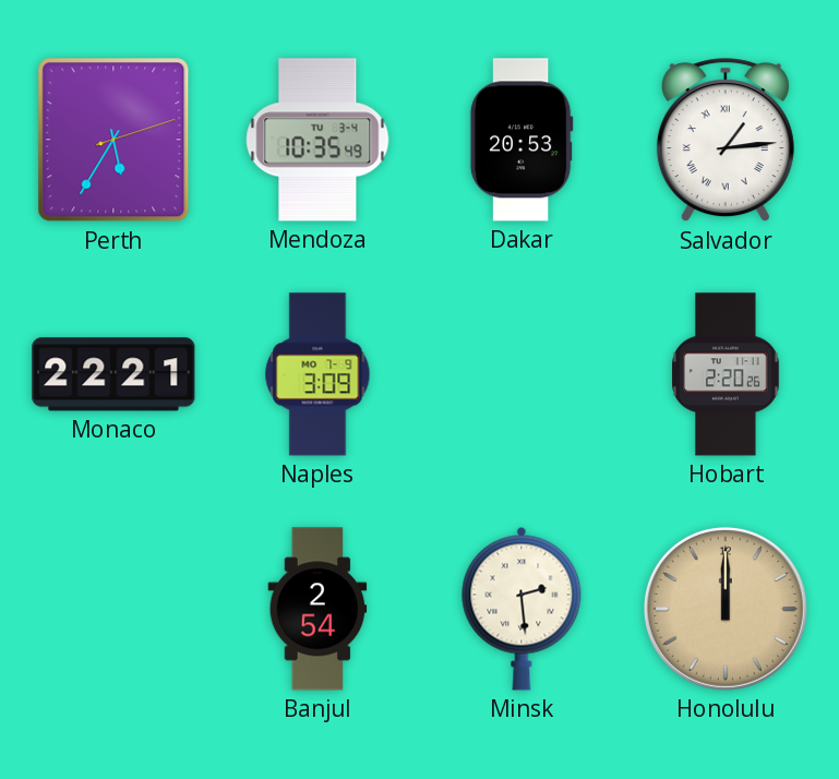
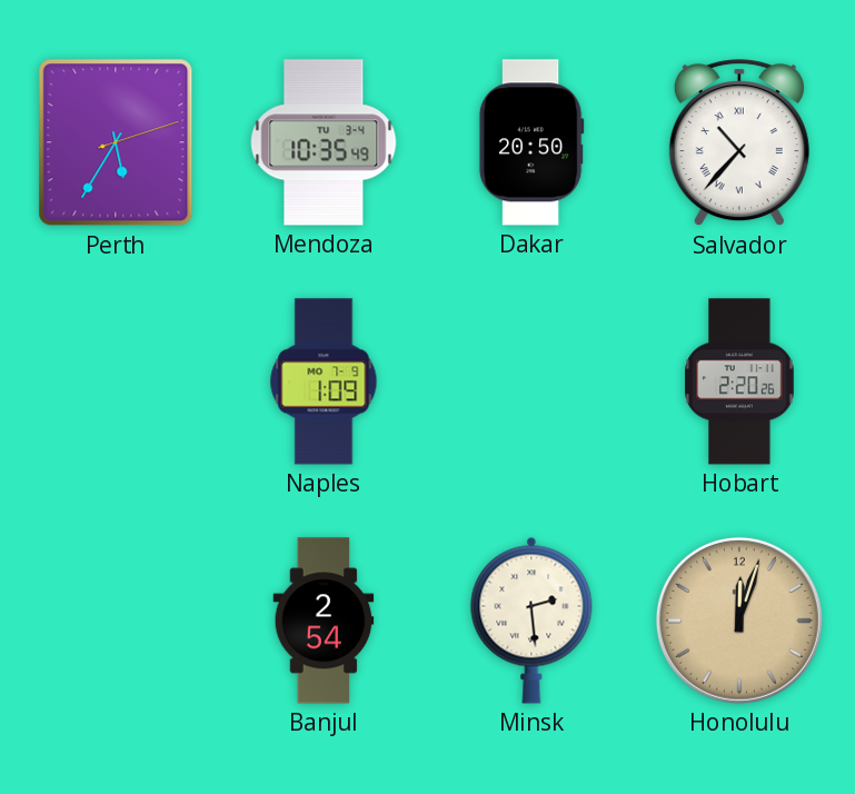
Dakar: 20:53 -> 20:50 (531, 142)
Salvador: 1:14 -> 10:37 (739, 143)
Monaco: 22:21 -> none (113, 374)
Naples: 3:09 -> 1:09 (324, 381)
Honolulu: 12:00 -> 12:03 (739, 621)
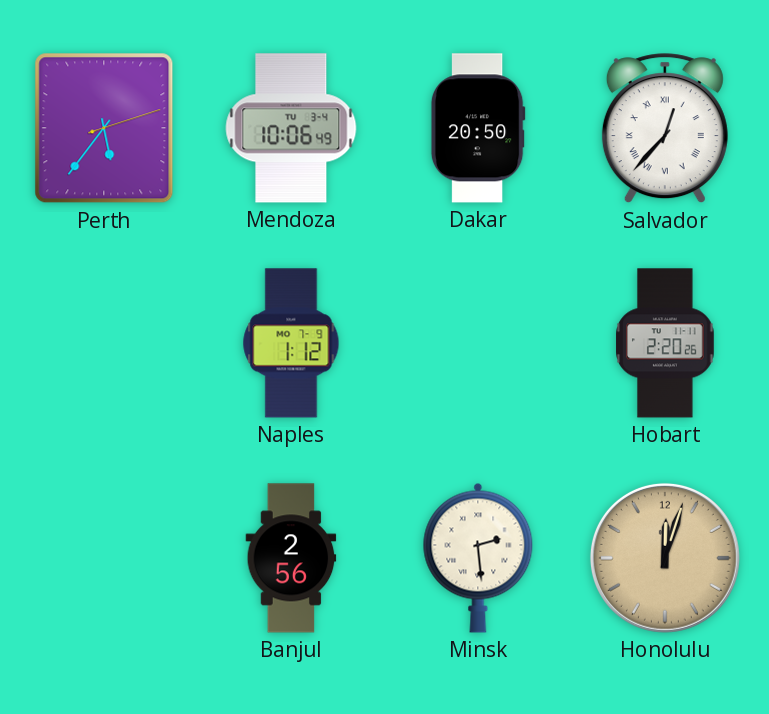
Perth: 5:35 -> 5:36 (104, 128)
Mendoza: 10:35 -> 10:06 (291, 128)
Salvador: 10:37 -> 12:37 (665, 129)
Naples: 1:09 -> 1:12 (291, 343)
Banjul: 2:54 -> 2:56 (291, 558)
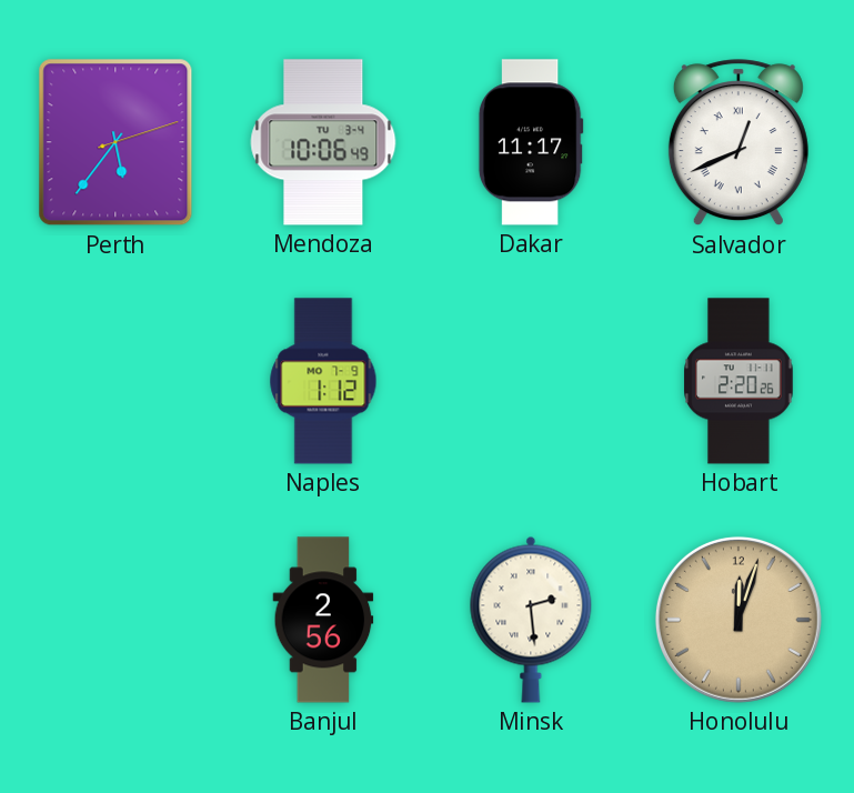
Dakar: 20:50 -> 11:17 (531, 142)
Salvador: 12:37 -> 12:41 (739, 143)
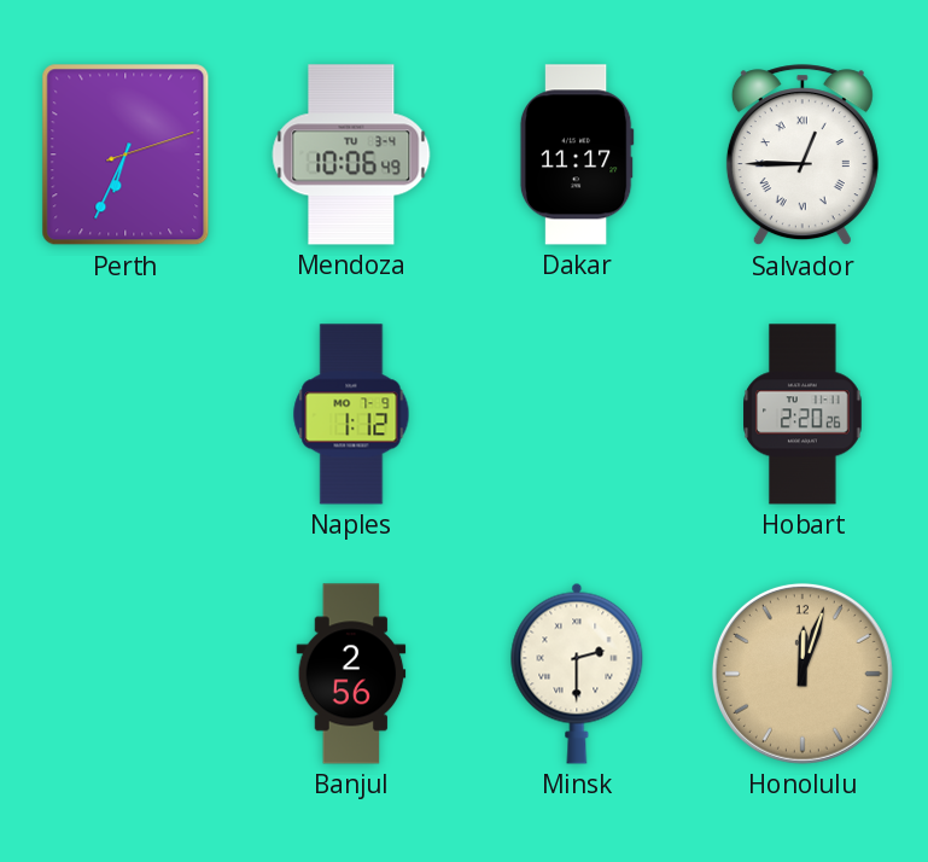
Perth: 5:36 -> 6:34 (126, 155)
Salvador: 12:41 -> 12:45 (802, 156)
Minsk: 2:29 -> 2:30 (577, 674)
